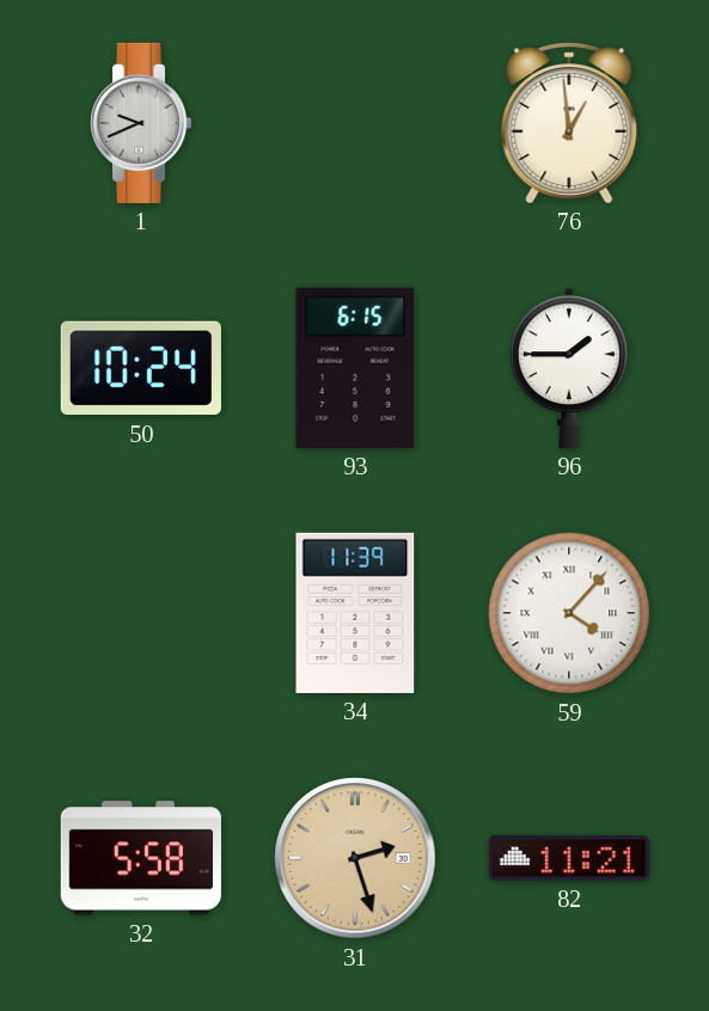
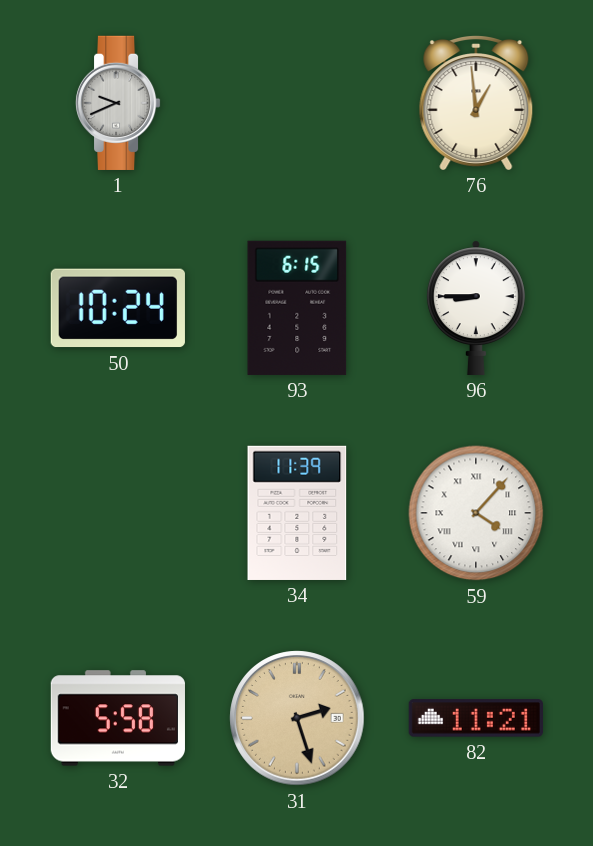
96: 1:45 -> 8:45 (476, 308)
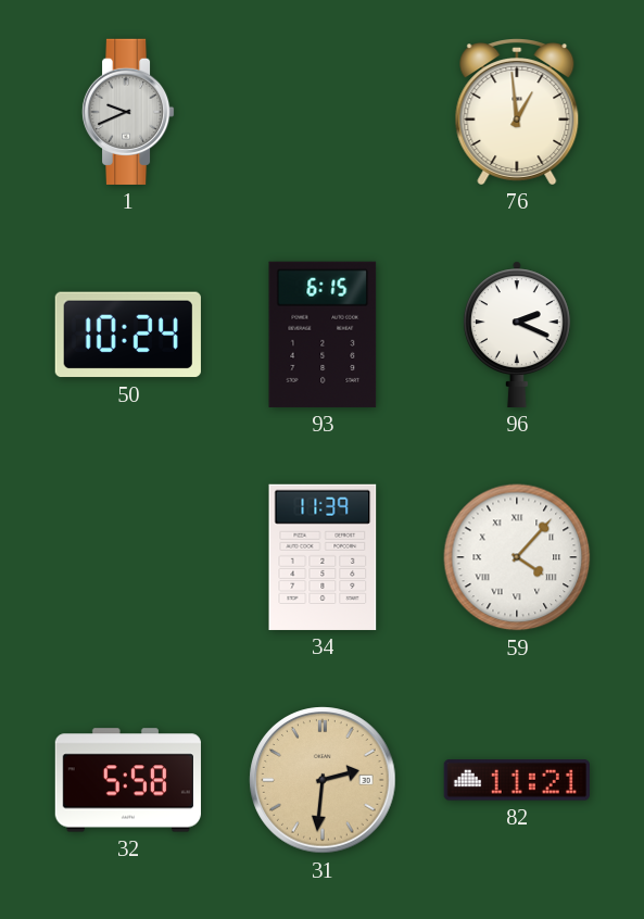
96: 8:45 -> 2:19 (517, 335)
31: 2:27 -> 2:31 (323, 780)
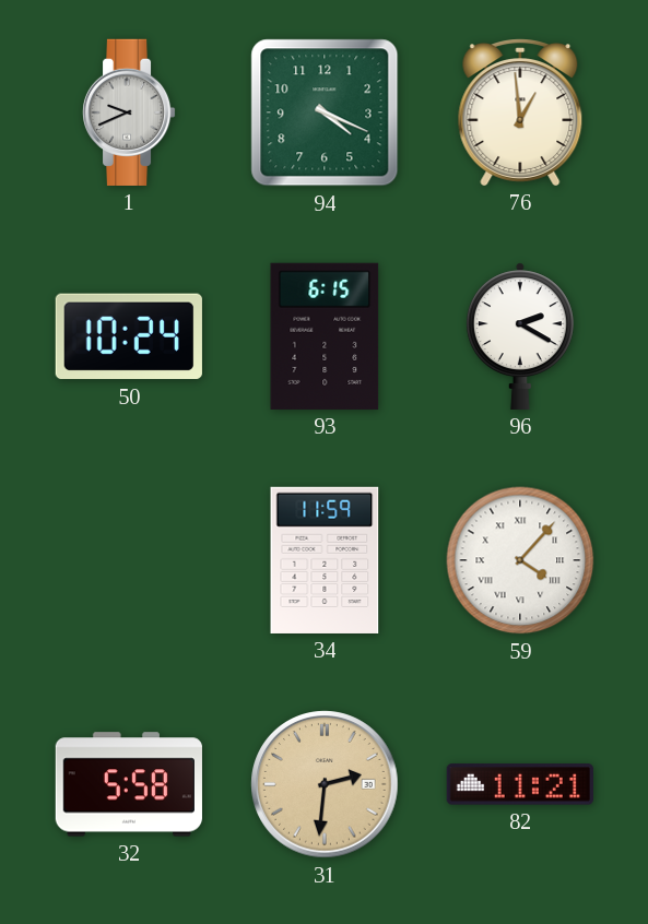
94: none -> 4:19 (325, 112)
96: 2:19 -> 2:20 (520, 336)
34: 11:39 -> 11:59 (325, 560)
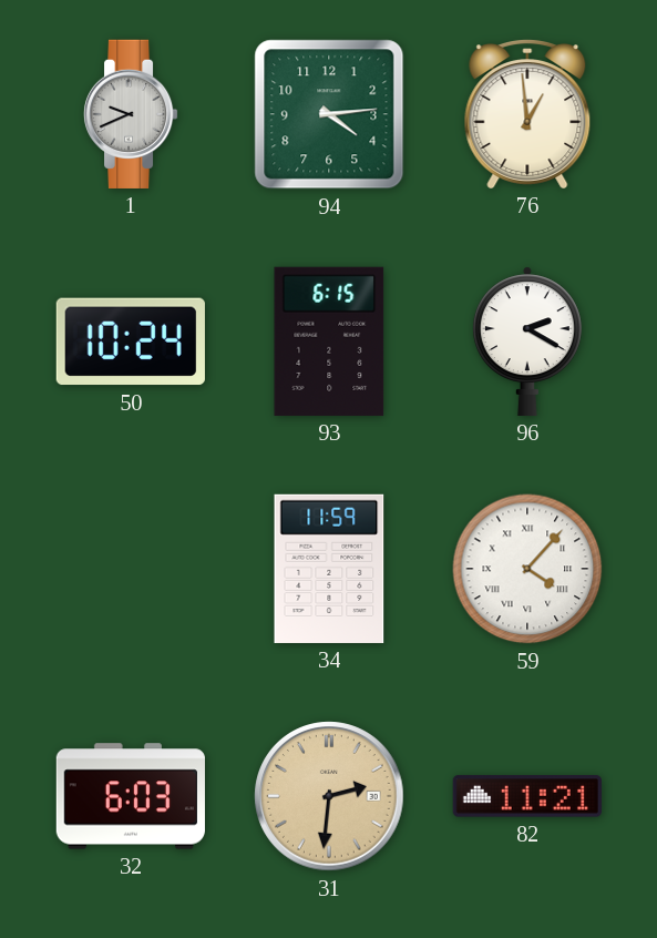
94: 4:19 -> 4:14 (329, 114)
32: 5:58 -> 6:03 (131, 796)
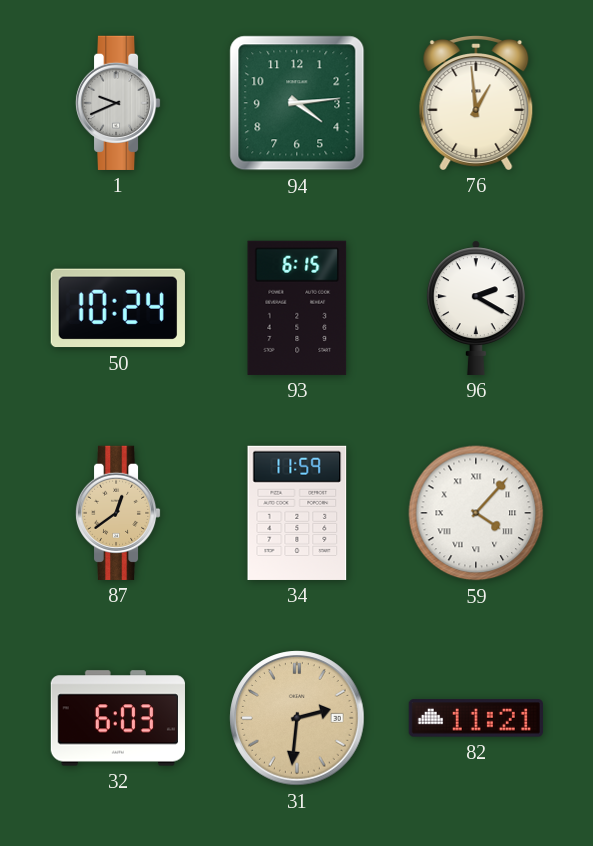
87: none -> 12:39 (118, 513)
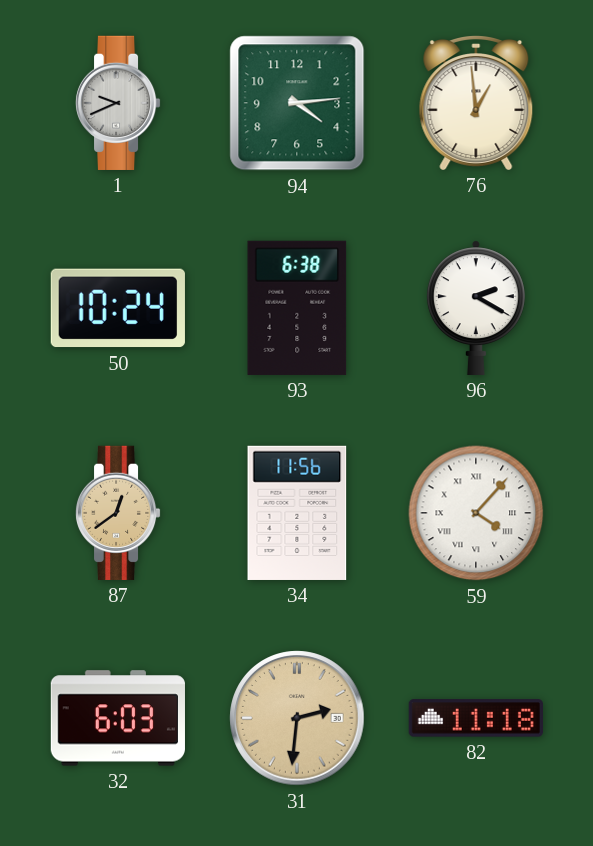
93: 6:15 -> 6:38 (297, 308)
34: 11:59 -> 11:56 (297, 513)
82: 11:21 -> 11:18 (476, 718)
